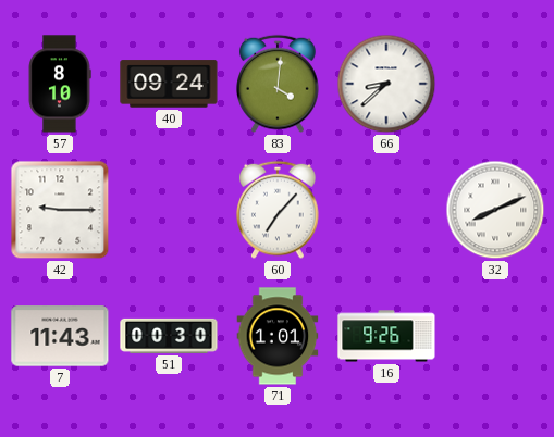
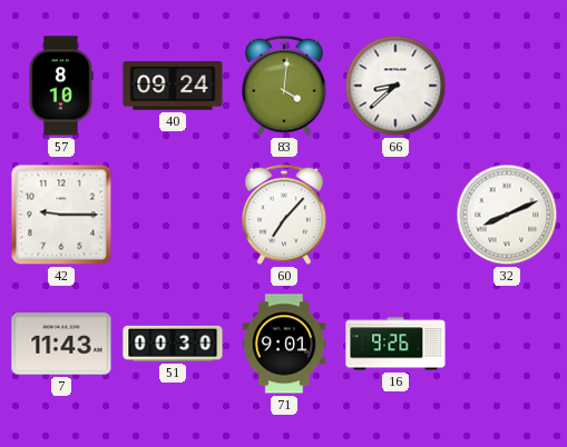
71: 1:01 -> 9:01 (284, 344)
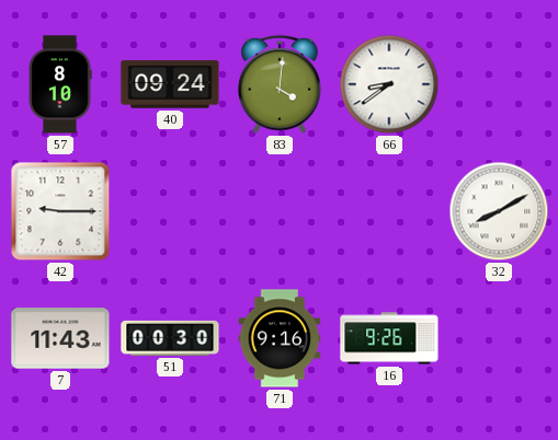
66: 8:38 -> 8:39 (389, 84)
60: 7:07 -> none (284, 215)
32: 8:11 -> 8:10 (499, 211)
71: 9:01 -> 9:16 (280, 338)
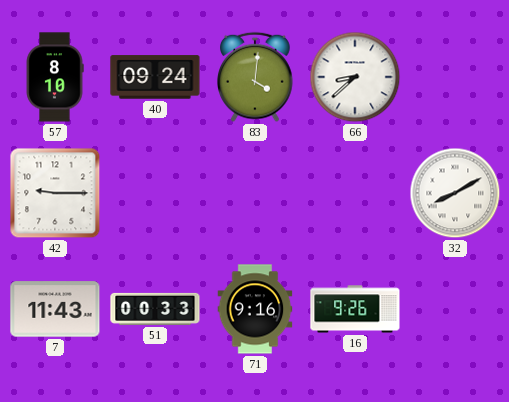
66: 8:39 -> 8:38 (355, 77)
51: 00:30 -> 00:33 (155, 309)
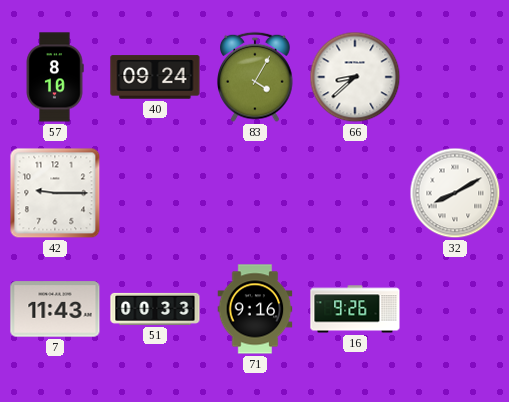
83: 4:01 -> 4:05 (255, 77)
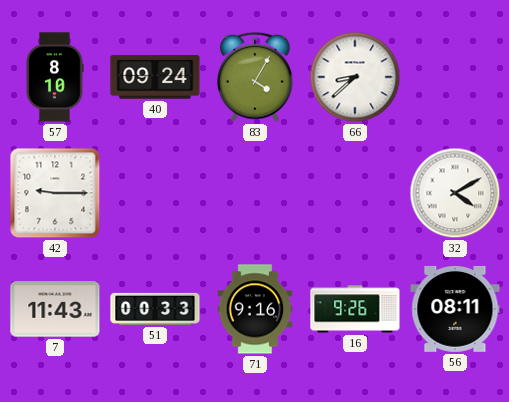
32: 8:10 -> 4:10 (455, 193)
56: none -> 08:11 (455, 309)
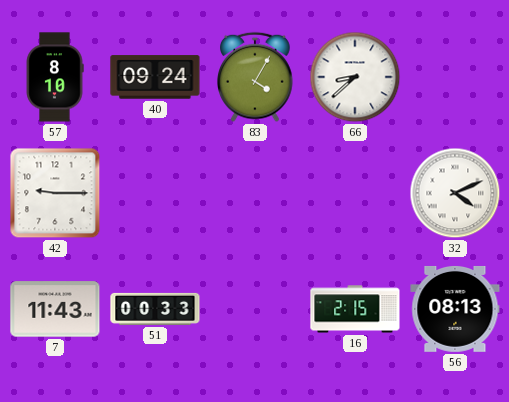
32: 4:10 -> 4:11 (455, 193)
71: 9:16 -> none (255, 309)
16: 9:26 -> 2:15 (355, 309)
56: 08:11 -> 08:13 (455, 309)
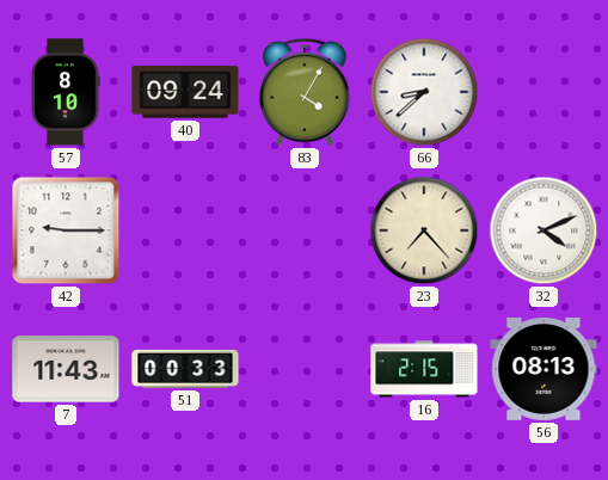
23: none -> 7:23 (424, 230)
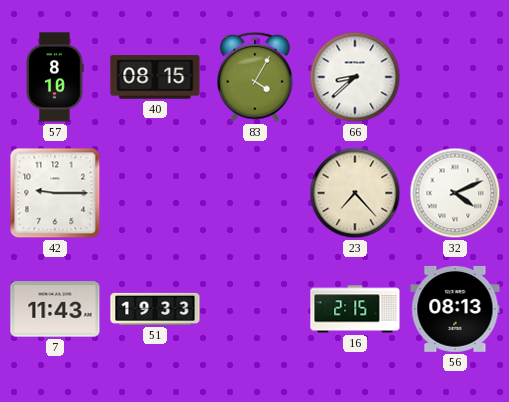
40: 09:24 -> 08:15 (155, 77)
51: 00:33 -> 19:33 (155, 309)
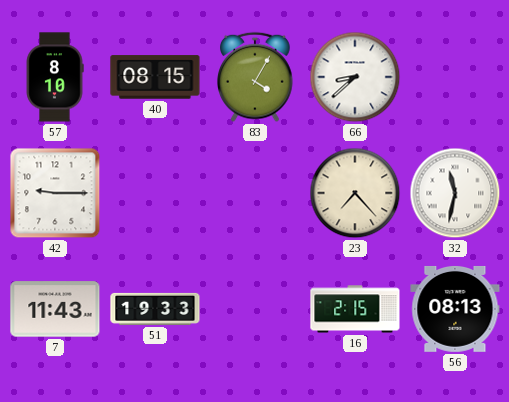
32: 4:11 -> 11:32 (455, 193)
